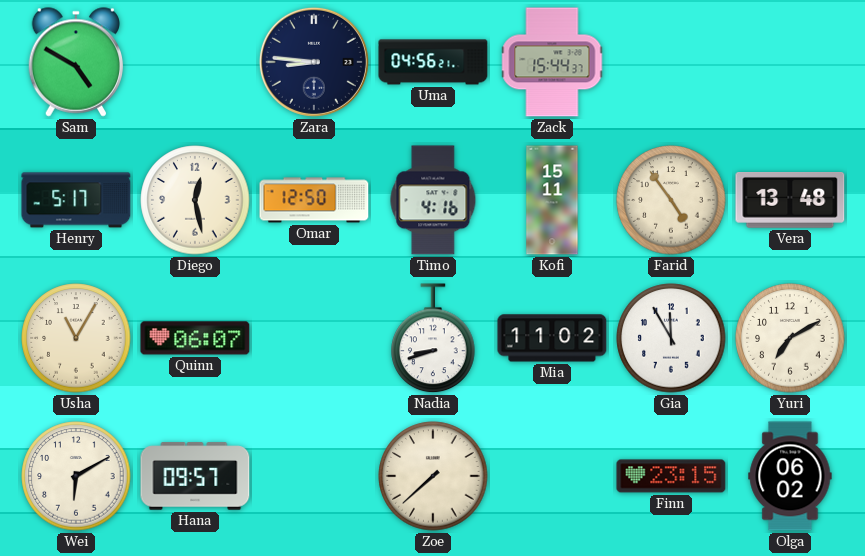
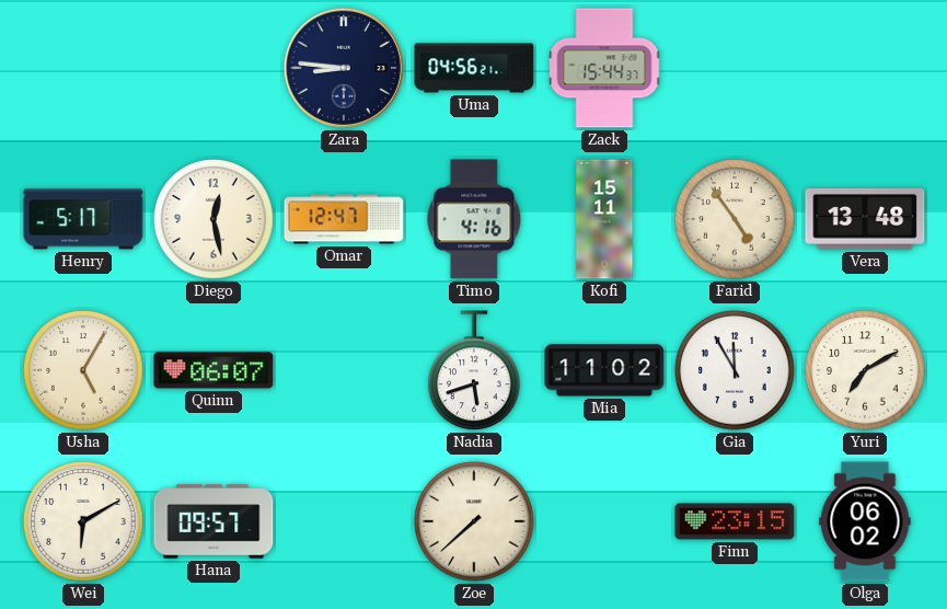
Sam: 4:50 -> none (76, 62)
Omar: 12:50 -> 12:47 (344, 219)
Usha: 11:05 -> 5:05 (83, 370)
Nadia: 8:42 -> 5:42 (474, 371)
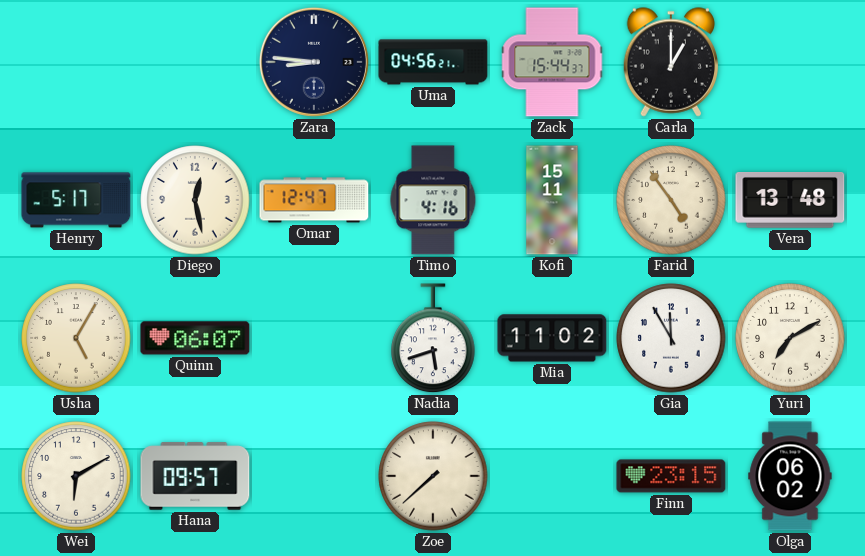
Carla: none -> 1:00 (671, 62)
